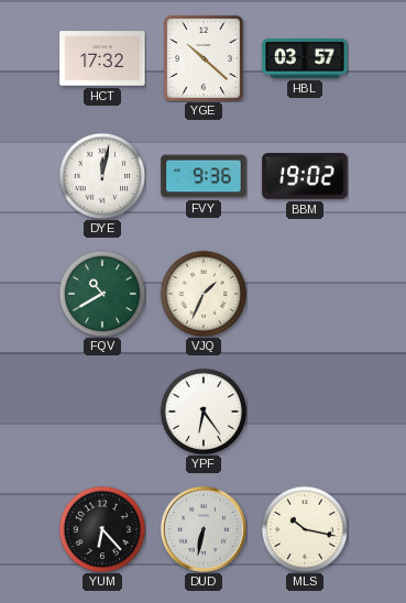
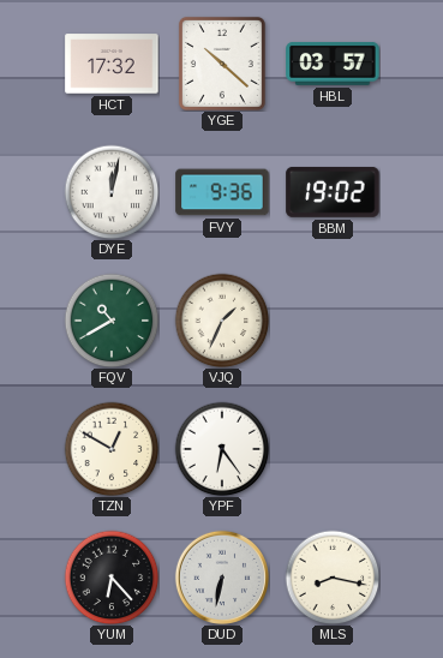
TZN: none -> 12:50 (112, 449)
MLS: 10:17 -> 8:17 (333, 578)
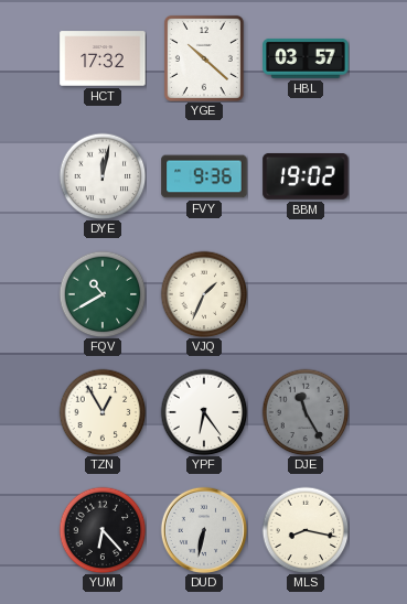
TZN: 12:50 -> 12:55 (103, 412)
DJE: none -> 11:25 (306, 412)
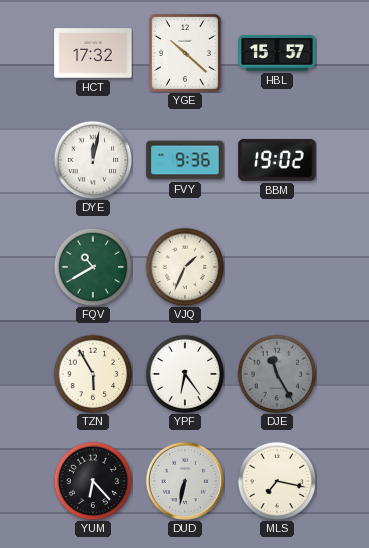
HBL: 03:57 -> 15:57 (277, 53)
TZN: 12:55 -> 5:55 (93, 374)
MLS: 8:17 -> 7:17 (277, 481)
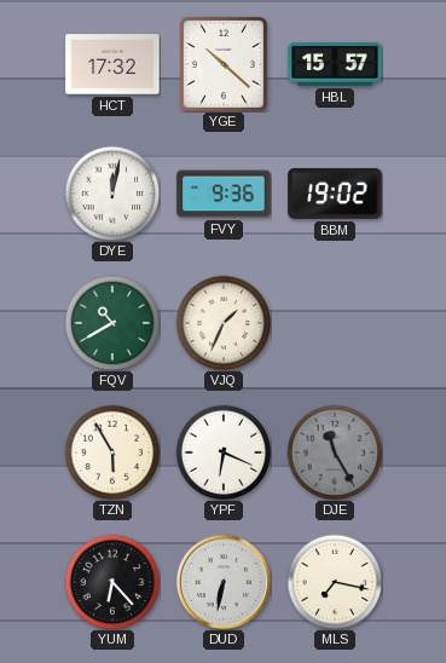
YPF: 6:24 -> 6:19 (224, 452)
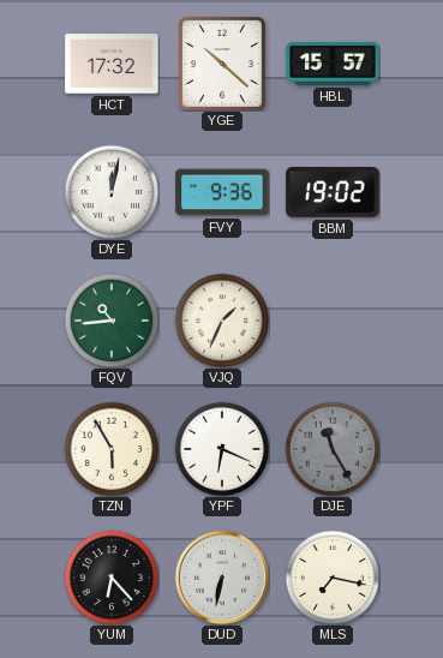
FQV: 10:40 -> 10:44 (112, 321)
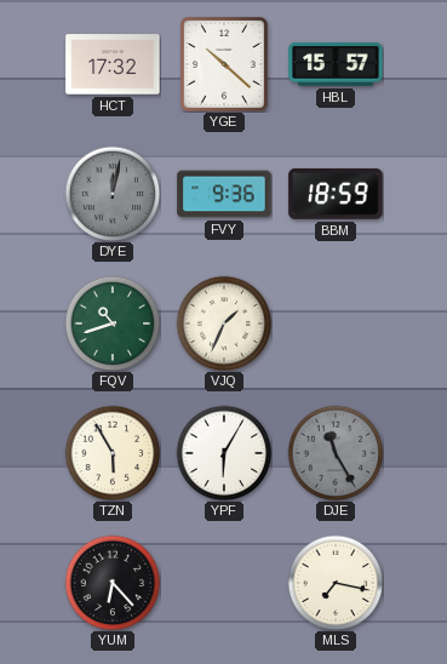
DYE dial: white -> grey (113, 194)
BBM: 19:02 -> 18:59 (336, 194)
FQV: 10:44 -> 10:42 (113, 324)
YPF: 6:19 -> 6:05 (224, 453)
DUD: 6:32 -> none (222, 578)
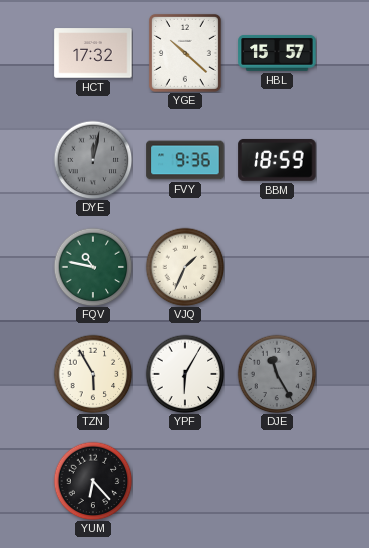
FQV: 10:42 -> 10:47 (93, 267)
MLS: 7:17 -> none (336, 583)
